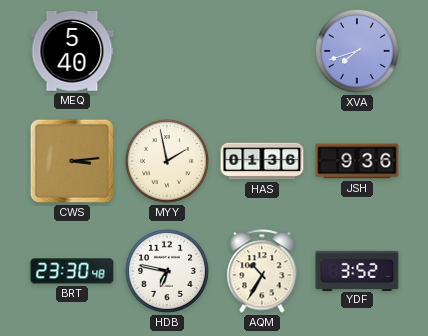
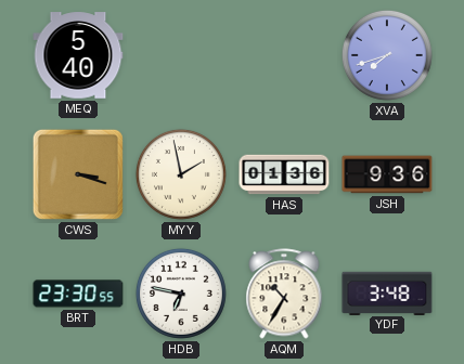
CWS: 3:14 -> 3:18 (78, 174)
BRT: 23:30:48 -> 23:30:55 (78, 294)
YDF: 3:52 -> 3:48 (387, 292)
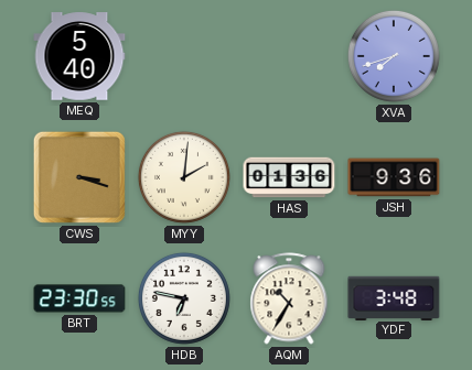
MYY: 1:58 -> 2:01 (184, 177)
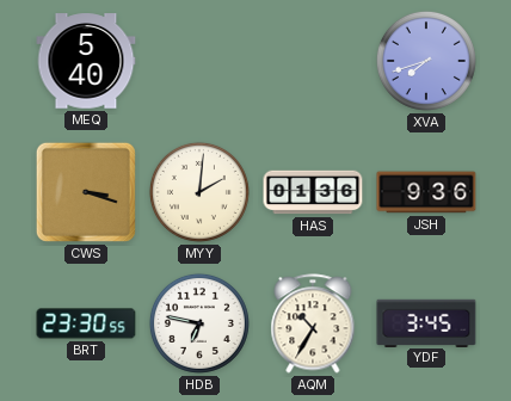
YDF: 3:48 -> 3:45 (426, 322)
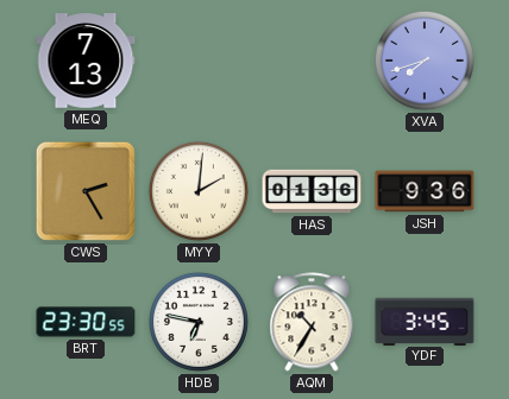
MEQ: 5:40 -> 7:13 (86, 61)
CWS: 3:18 -> 2:25 (86, 191)
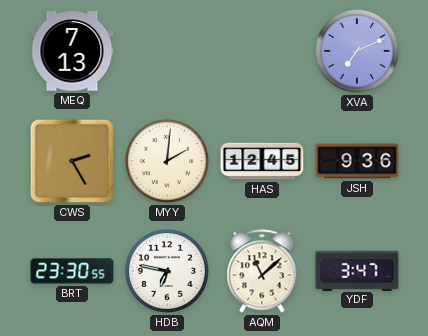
XVA: 7:42 -> 7:11 (357, 51)
HAS: 01:36 -> 12:45 (262, 161)
AQM: 10:35 -> 11:08 (262, 271)
YDF: 3:45 -> 3:47 (357, 270)
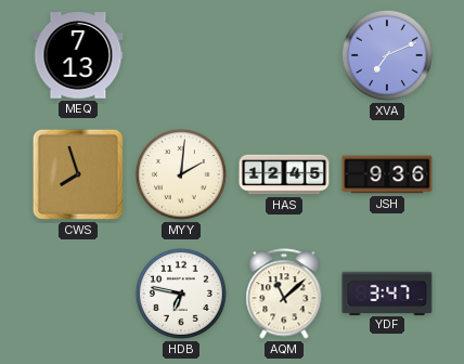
CWS: 2:25 -> 7:57 (78, 174)
BRT: 23:30 -> none (72, 271)
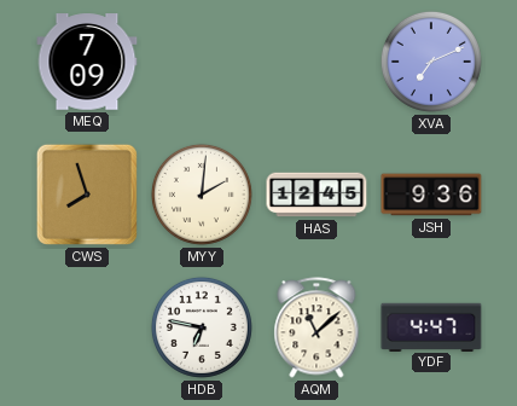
MEQ: 7:13 -> 7:09 (87, 62)
YDF: 3:47 -> 4:47 (431, 326)
